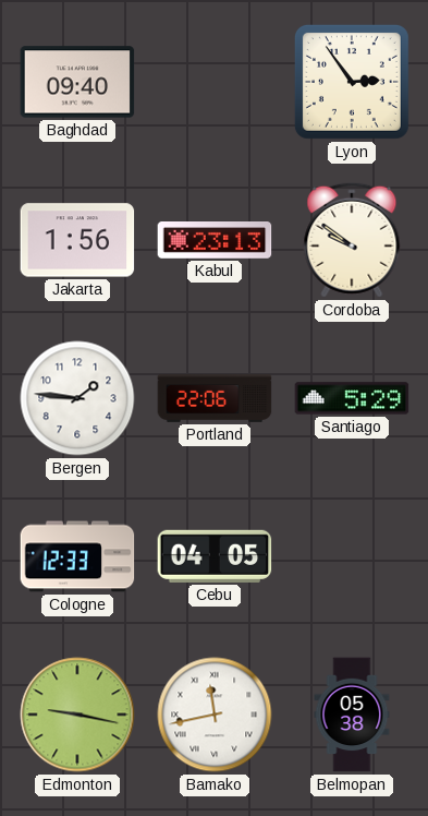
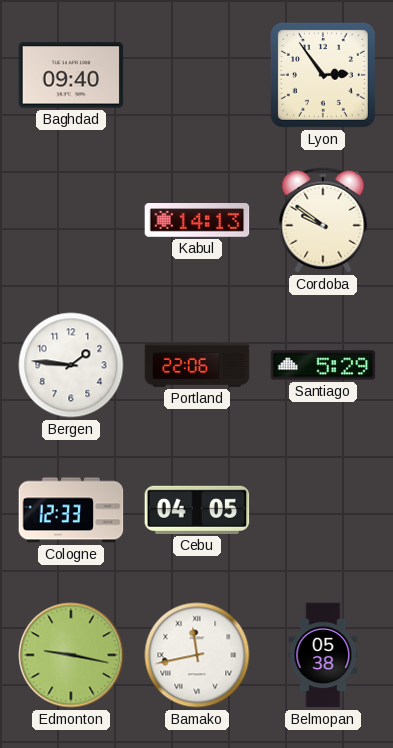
Jakarta: 1:56 -> none (77, 240)
Kabul: 23:13 -> 14:13 (197, 221)
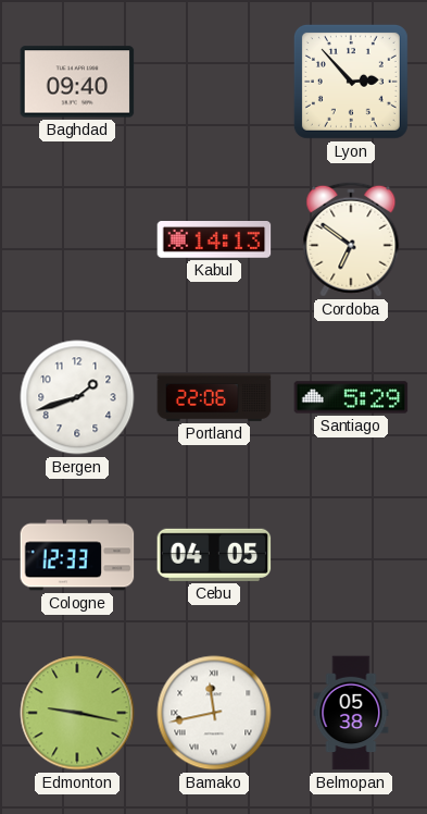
Lyon: 2:54 -> 2:53 (351, 82)
Cordoba: 9:51 -> 6:51 (351, 239)
Bergen: 1:46 -> 1:42 (77, 397)
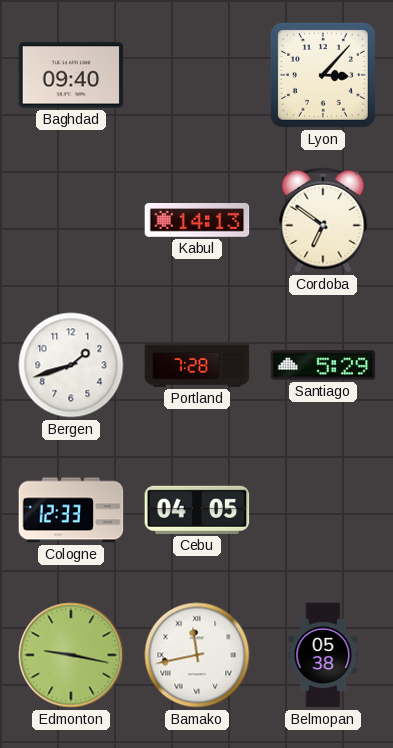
Lyon: 2:53 -> 3:07 (323, 75)
Portland: 22:06 -> 7:28 (197, 365)
